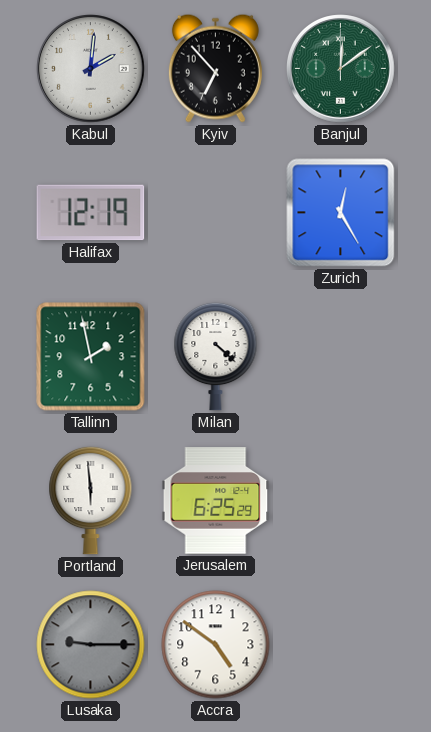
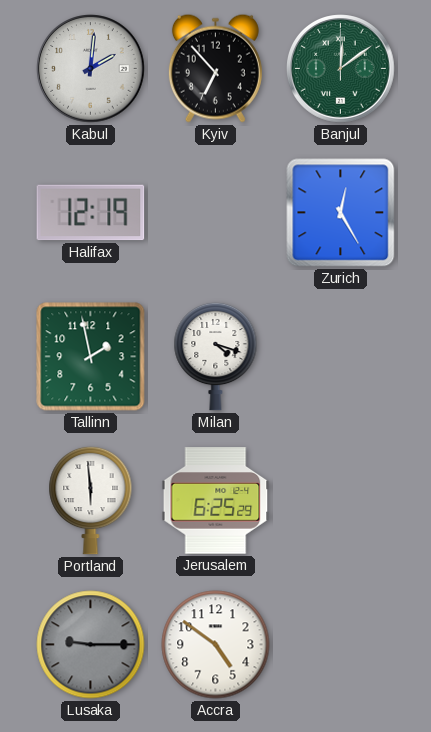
Milan: 4:22 -> 4:18 (216, 356)
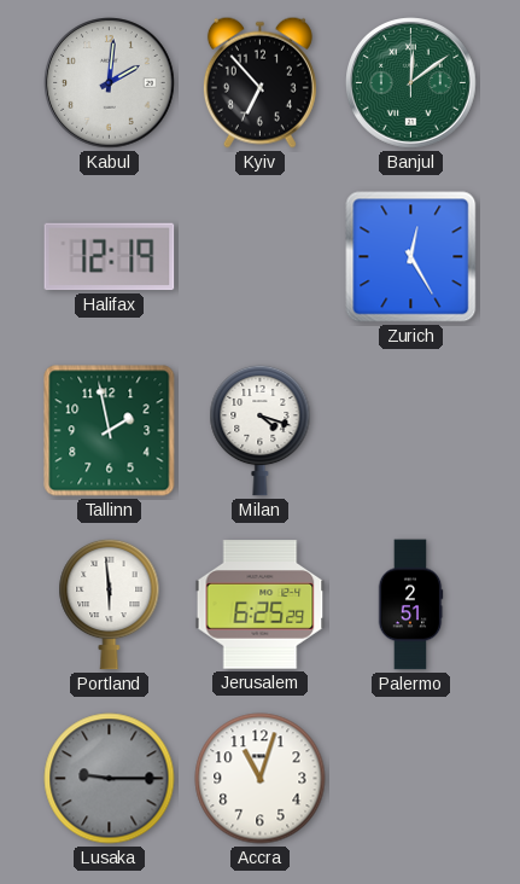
Palermo: none -> 2:51 (410, 605)
Accra: 4:51 -> 11:03 (261, 779)
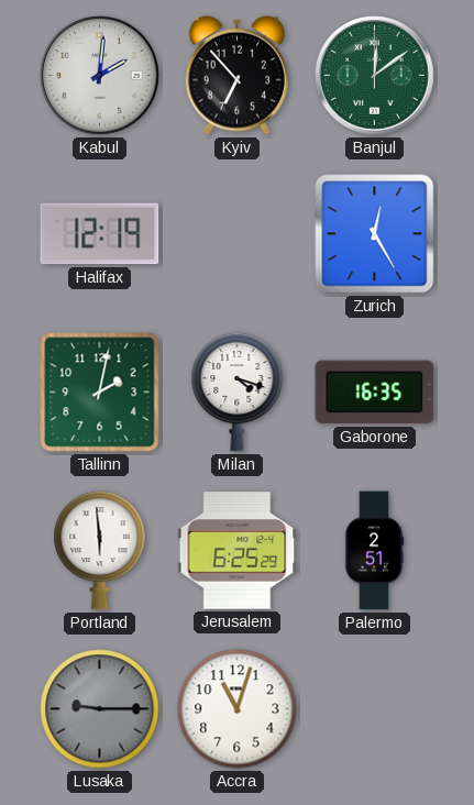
Tallinn: 1:58 -> 2:02 (100, 393)
Gaborone: none -> 16:35 (375, 393)
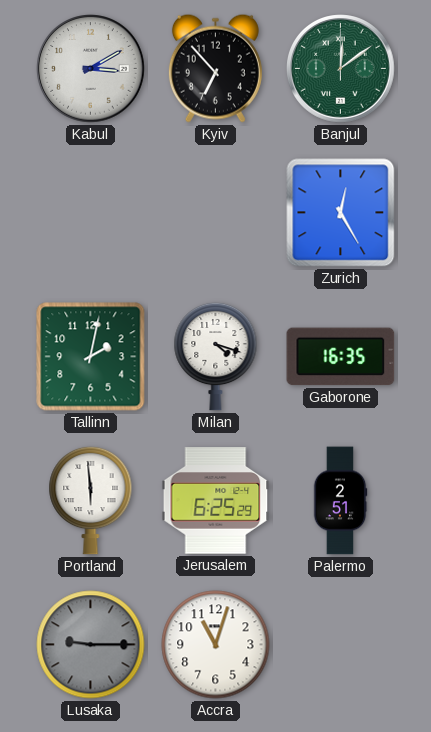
Kabul: 2:01 -> 3:10 (91, 69)
Halifax: 12:19 -> none (100, 234)
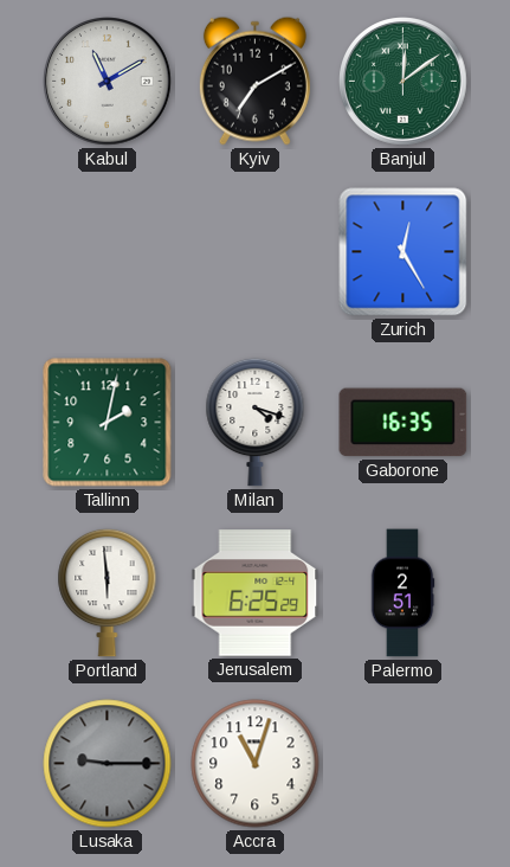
Kabul: 3:10 -> 11:10 (108, 82)
Kyiv: 6:53 -> 7:10 (254, 81)
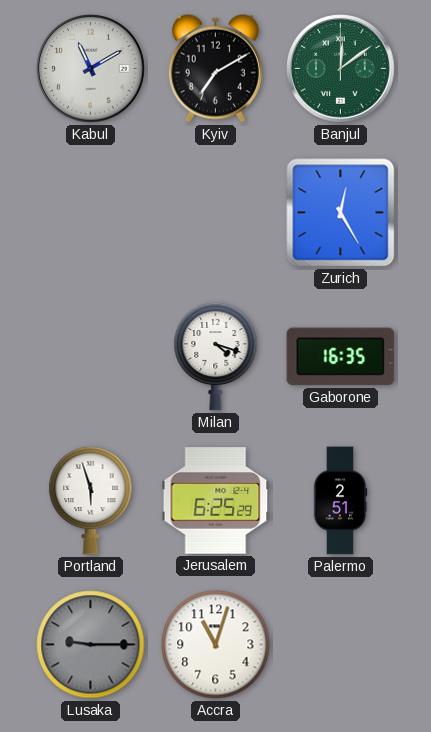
Tallinn: 2:02 -> none (108, 423)
Portland: 5:59 -> 5:57 (91, 500)
